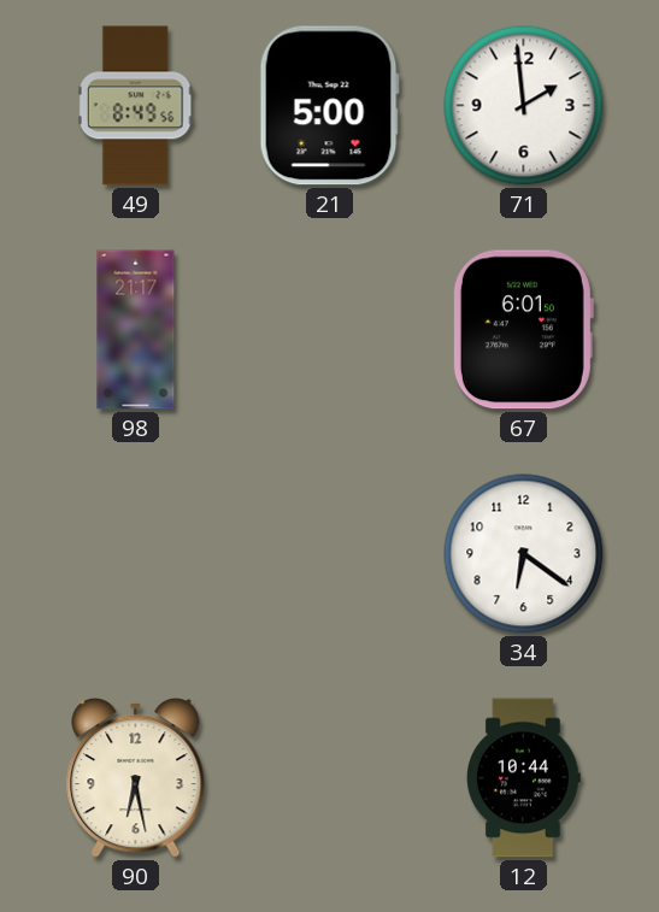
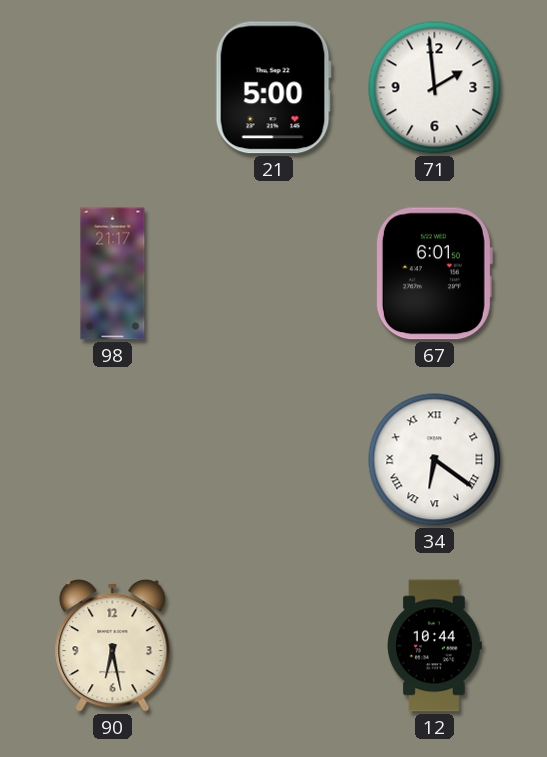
49: 8:49 -> none (135, 106)
34 numerals: Arabic -> Roman (435, 460)
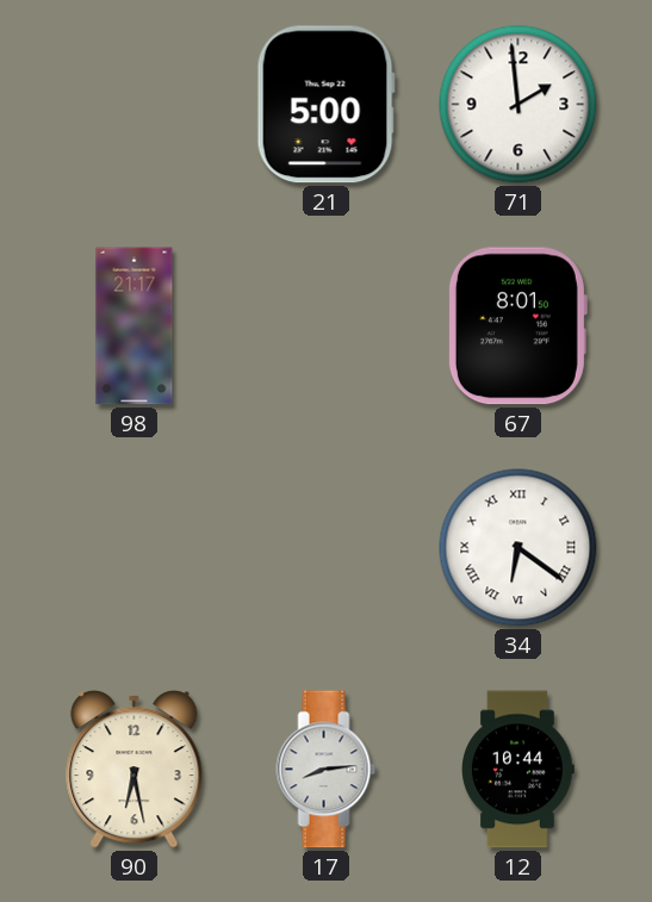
67: 6:01 -> 8:01 (517, 326)
17: none -> 8:14 (327, 770)
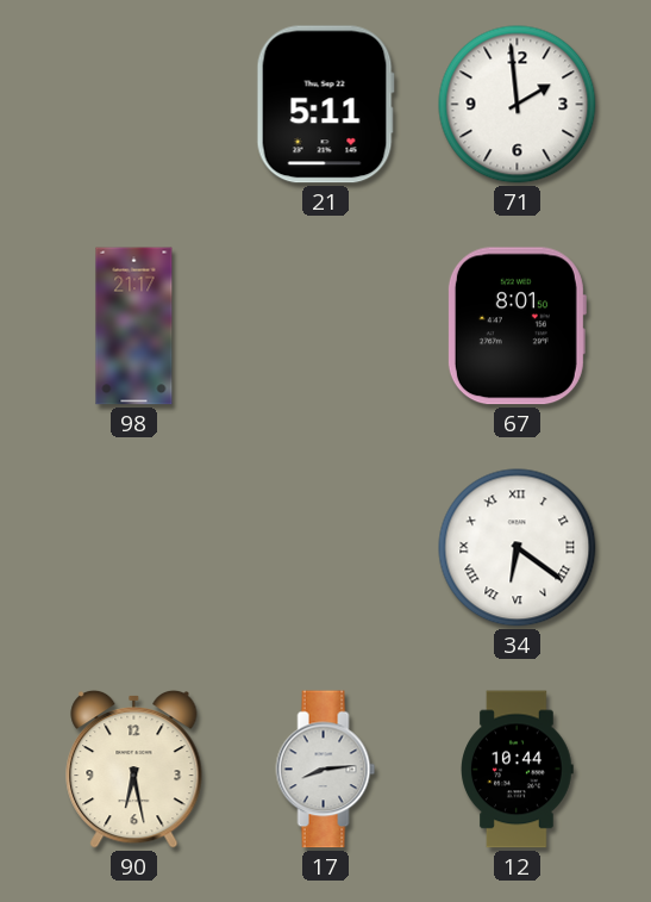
21: 5:00 -> 5:11 (325, 105)
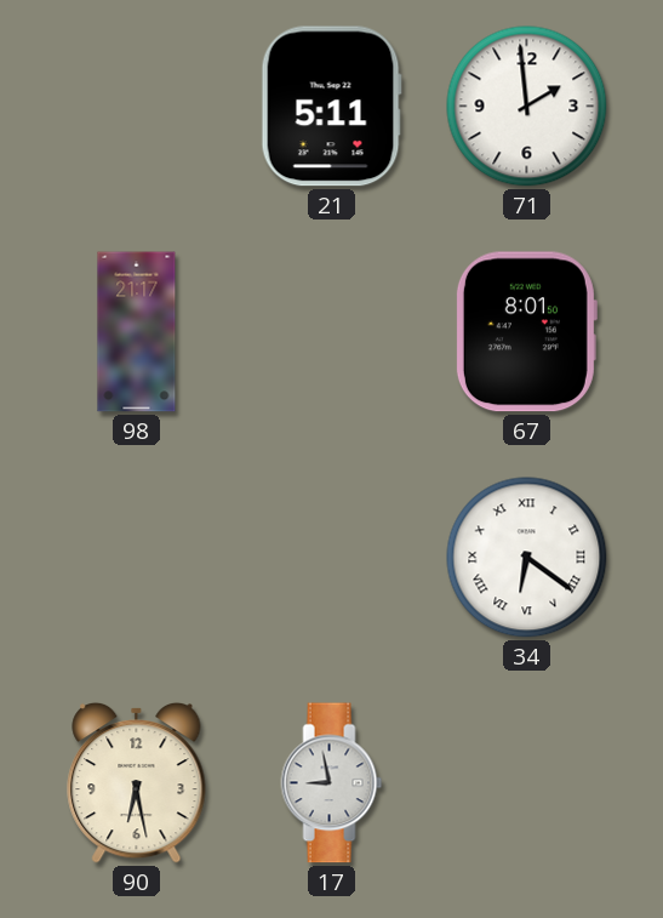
17: 8:14 -> 8:58 (332, 783)
12: 10:44 -> none (518, 770)
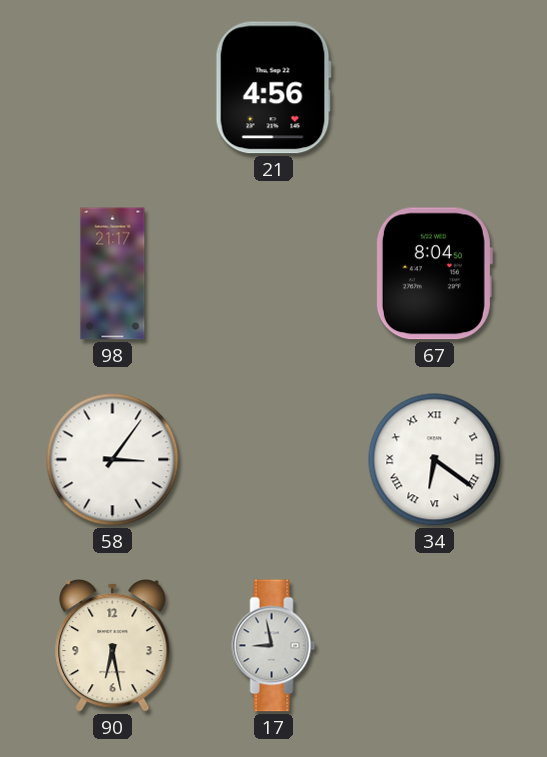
21: 5:11 -> 4:56 (273, 88)
71: 1:59 -> none (527, 107)
67: 8:01 -> 8:04 (434, 274)
58: none -> 3:06 (113, 460)
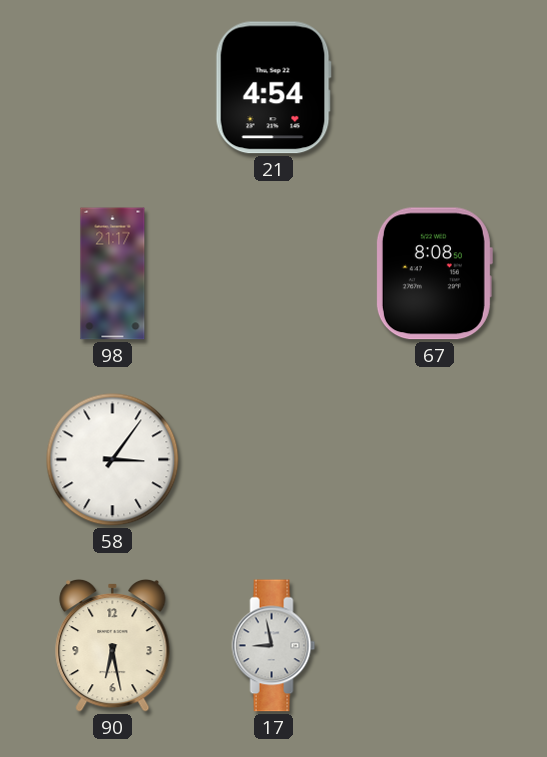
21: 4:56 -> 4:54 (273, 88)
67: 8:04 -> 8:08 (434, 274)
34: 6:21 -> none (435, 460)
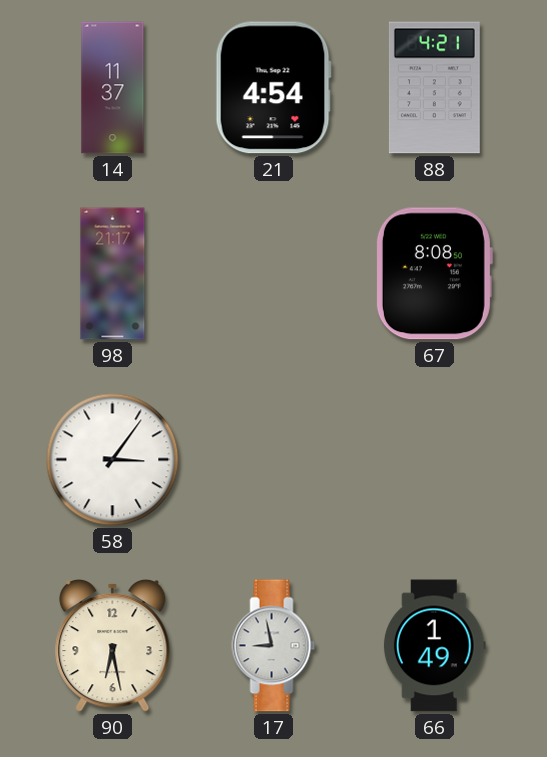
14: none -> 11:37 (113, 88)
88: none -> 4:21 (434, 88)
66: none -> 1:49 (434, 646)
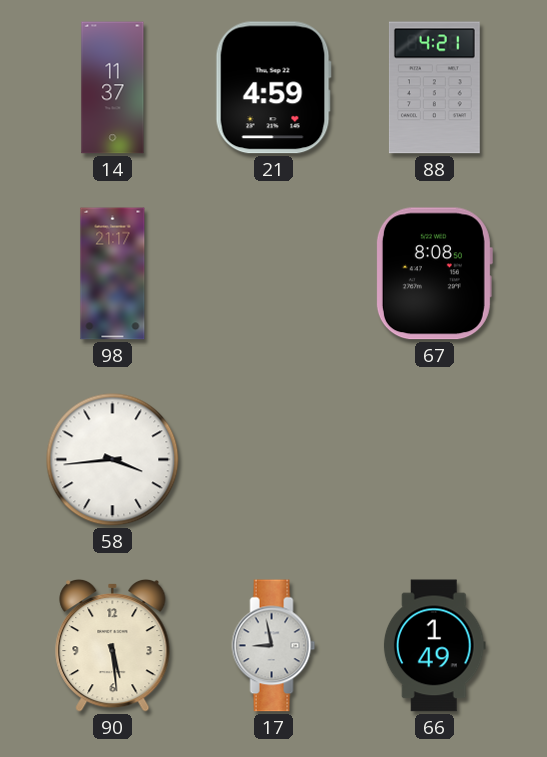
21: 4:54 -> 4:59 (273, 88)
58: 3:06 -> 3:44 (113, 460)
90: 6:28 -> 5:29 (113, 645)
